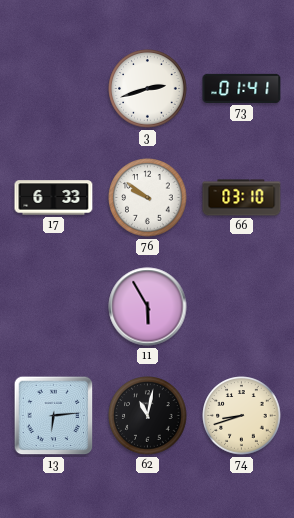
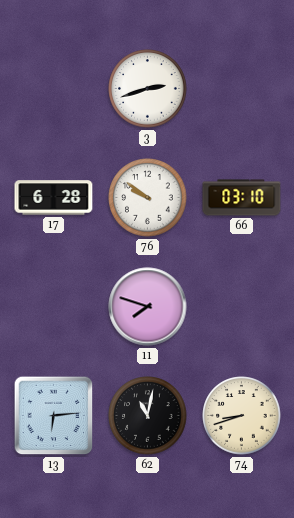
73: 01:41 -> none (242, 88)
17: 6:33 -> 6:28 (54, 198)
11: 5:55 -> 7:48 (148, 307)
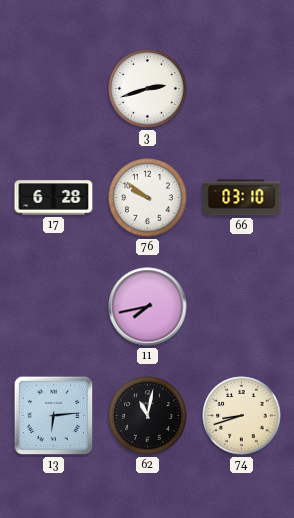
11: 7:48 -> 7:43 (148, 307)
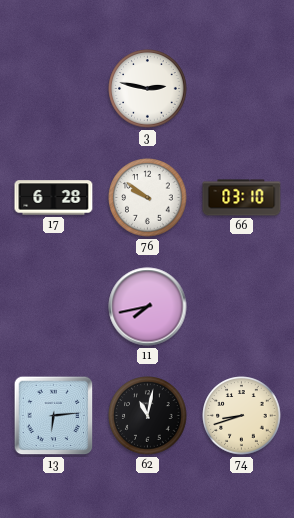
3: 2:42 -> 2:47 (148, 89)
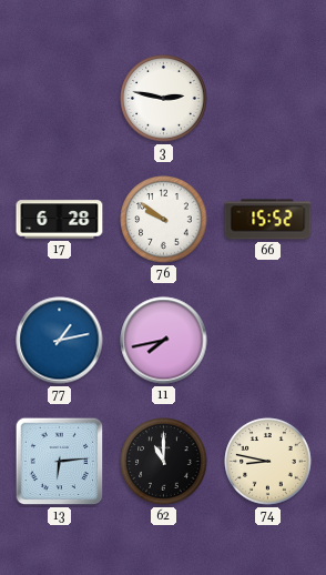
66: 03:10 -> 15:52 (268, 220)
77: none -> 1:13 (60, 341)
62: 11:02 -> 11:00 (164, 462)
74: 8:42 -> 8:47 (268, 462)
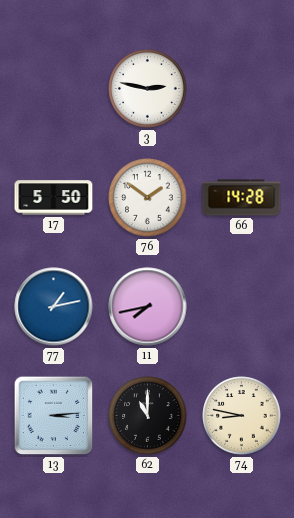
17: 6:28 -> 5:50 (54, 198)
76: 9:51 -> 1:51 (148, 198)
66: 15:52 -> 14:28 (242, 198)
13: 6:14 -> 3:14 (54, 416)
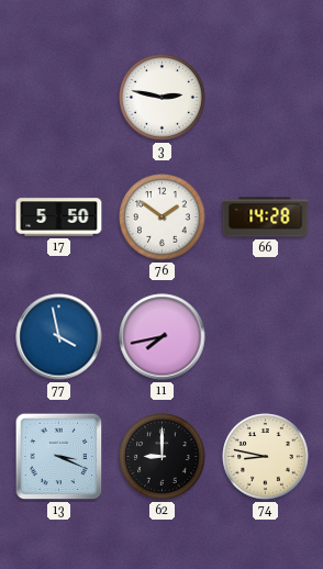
77: 1:13 -> 3:58 (59, 337)
13: 3:14 -> 3:19 (59, 457)
62: 11:00 -> 9:00 (163, 457)
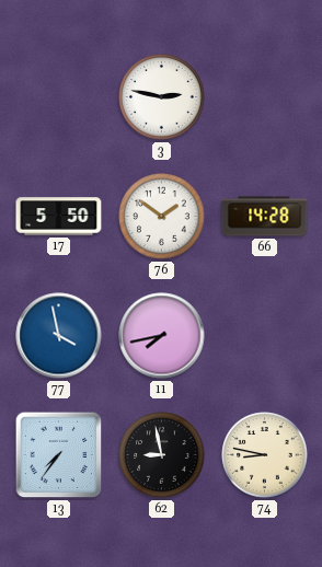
13: 3:19 -> 7:36 (59, 455)
62: 9:00 -> 8:58 (162, 455)
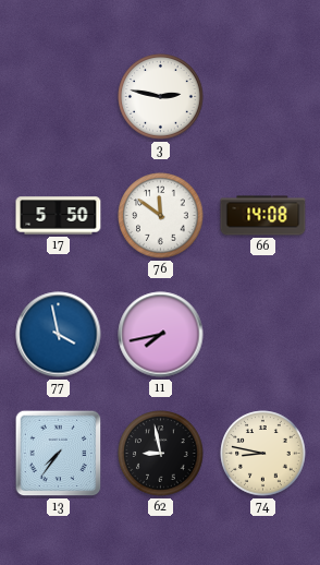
76: 1:51 -> 11:51 (161, 216)
66: 14:28 -> 14:08 (263, 216)
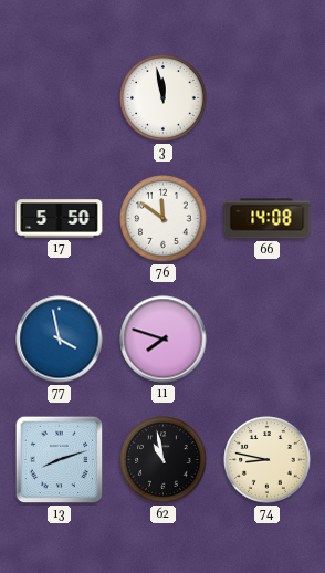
3: 2:47 -> 11:58 (164, 98)
11: 7:43 -> 7:48 (164, 340)
13: 7:36 -> 8:12 (60, 460)
62: 8:58 -> 10:58 (164, 460)
